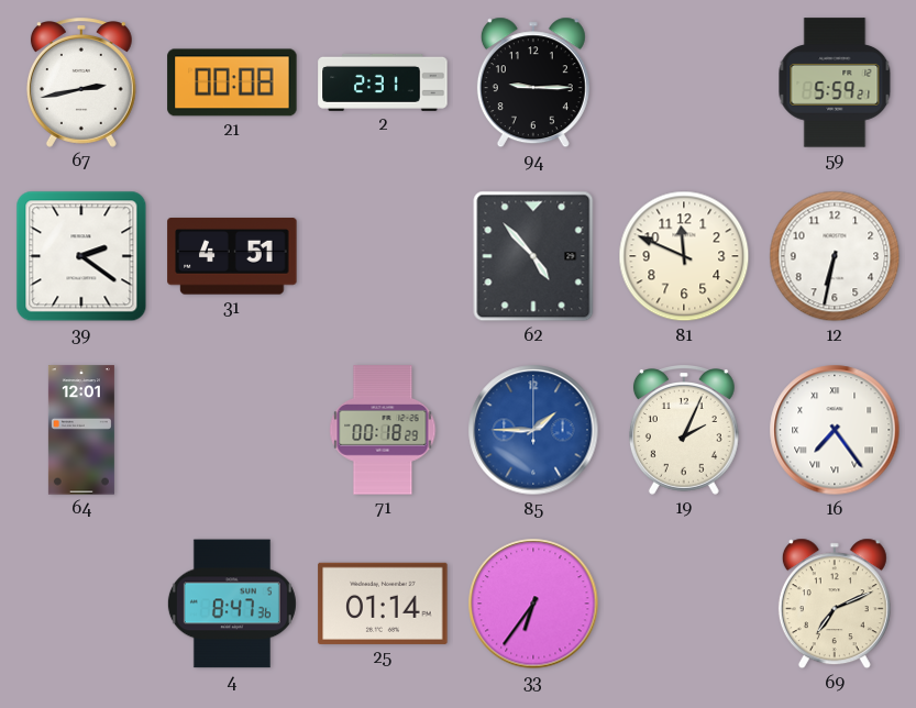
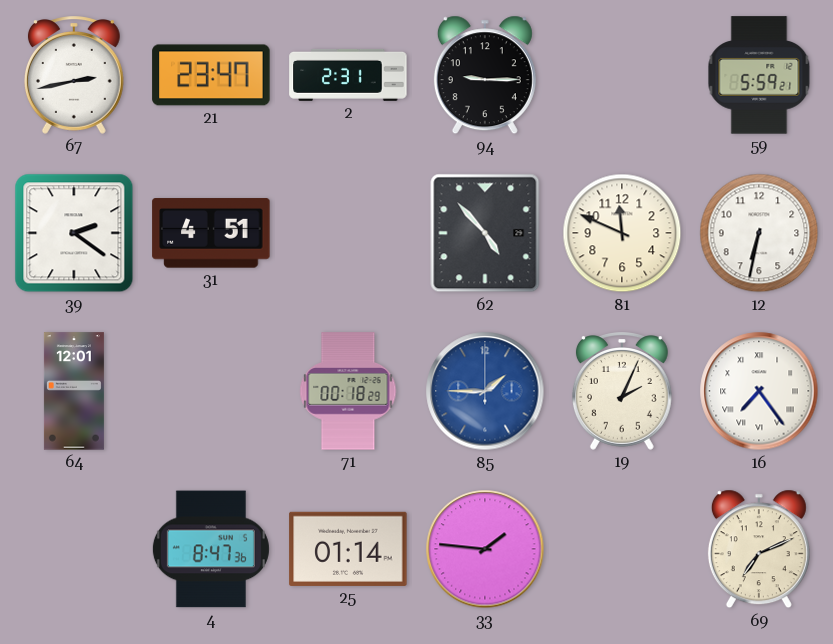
21: 00:08 -> 23:47 (211, 75)
33: 6:36 -> 1:46 (485, 549)
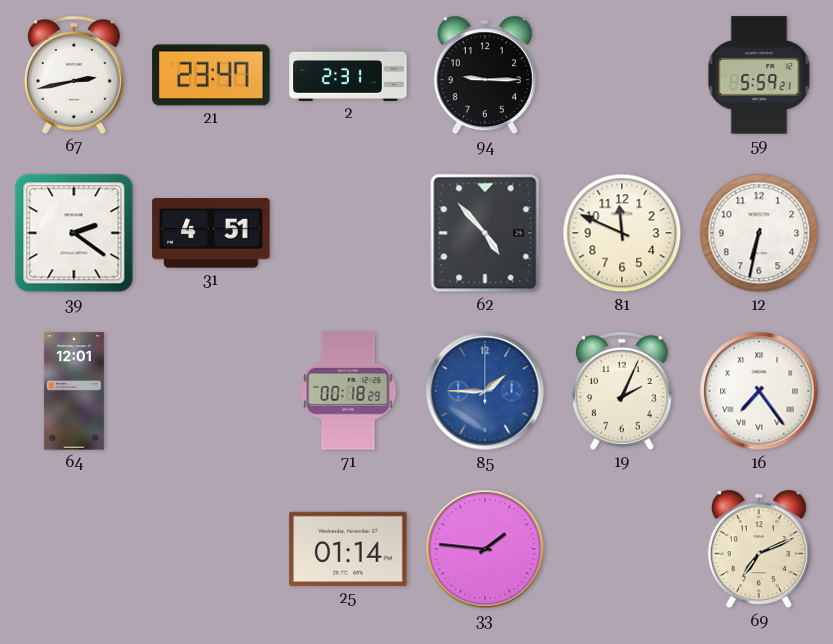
4: 8:47 -> none (211, 549)
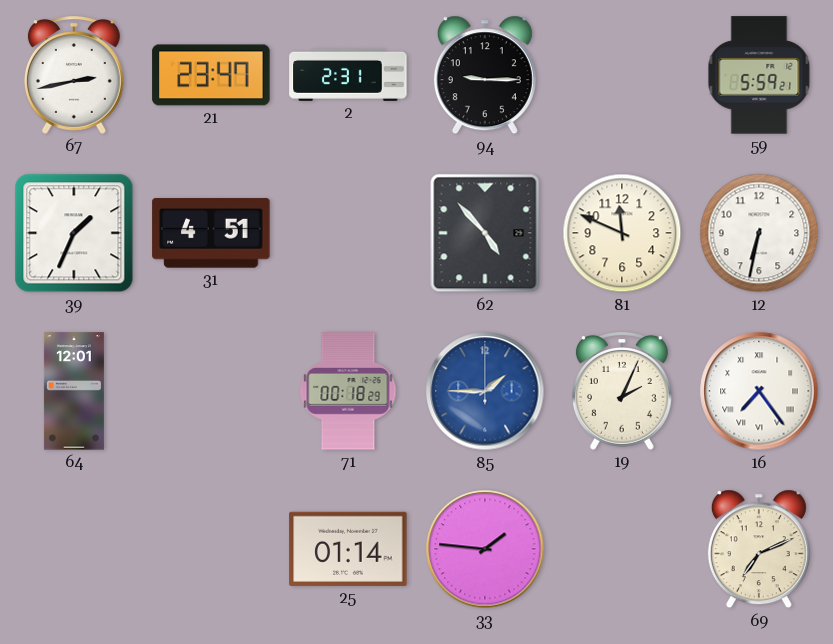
39: 2:21 -> 1:34 (74, 233)
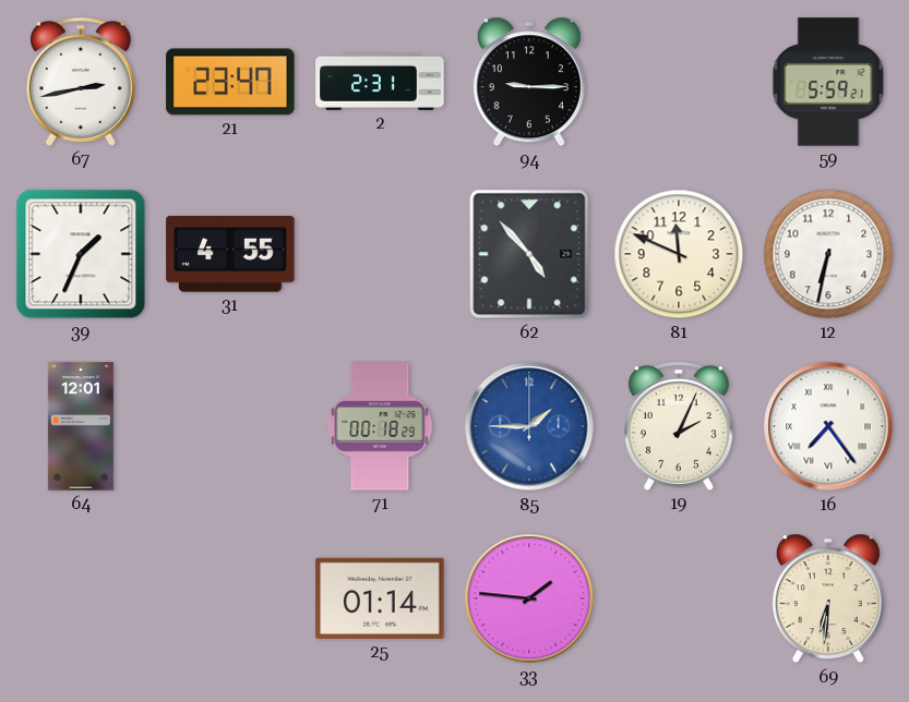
31: 4:51 -> 4:55 (230, 254)
69: 7:11 -> 6:31 (828, 598)
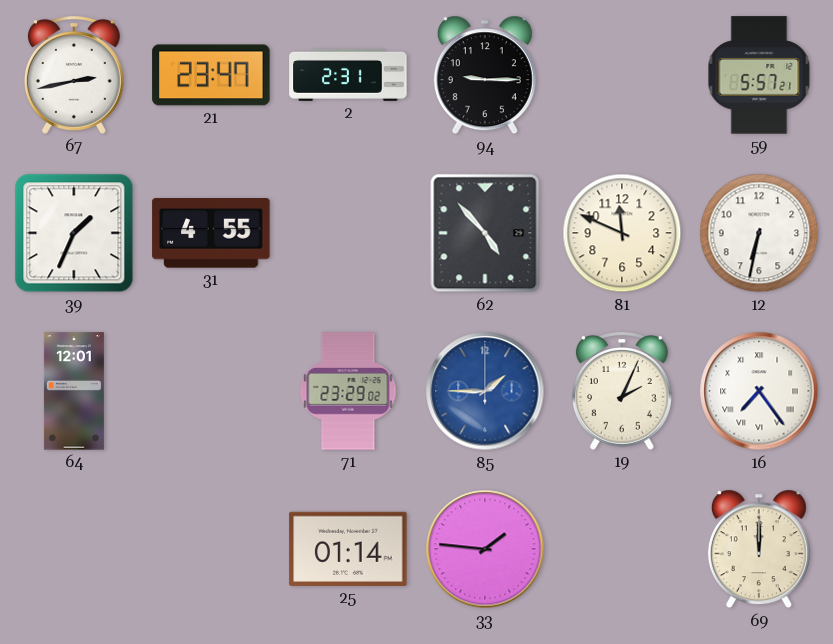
59: 5:59 -> 5:57 (759, 75)
71: 00:18 -> 23:29 (348, 391)
69: 6:31 -> 12:00 (759, 549)
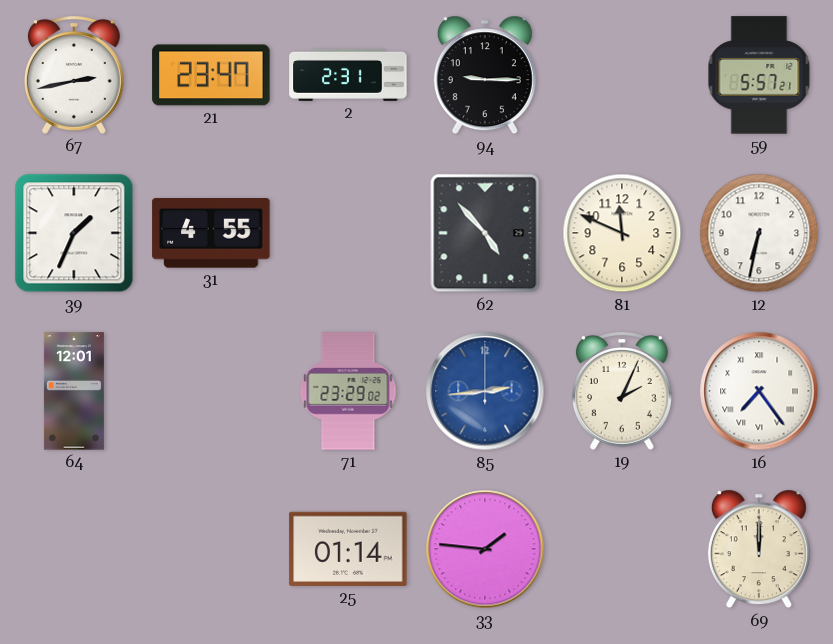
85: 1:45 -> 2:44 (485, 391)
